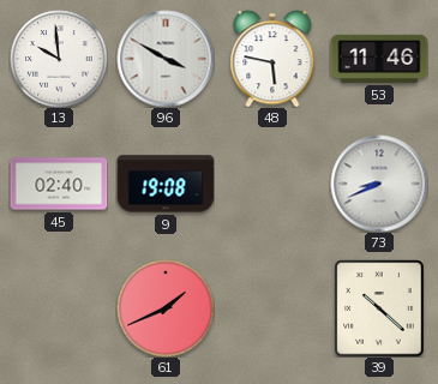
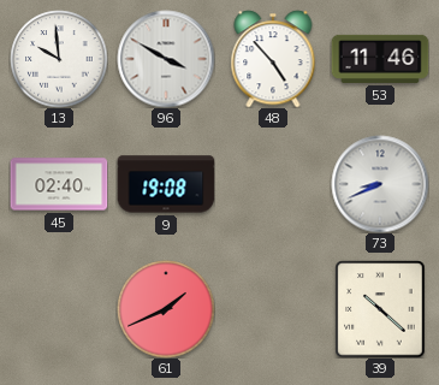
48: 5:47 -> 4:53 (273, 59)
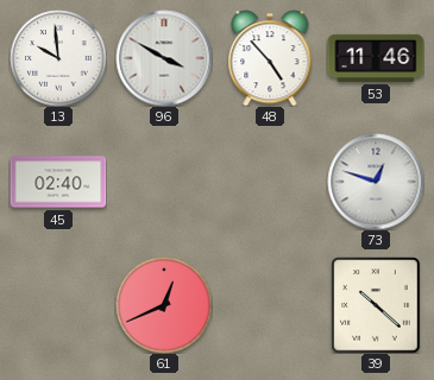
9: 19:08 -> none (166, 184)
73: 8:41 -> 12:48 (376, 182)
61: 1:41 -> 12:41 (164, 305)
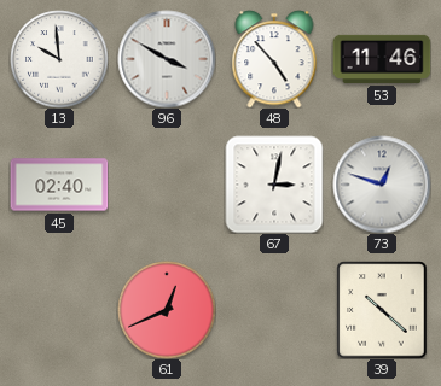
67: none -> 3:02 (274, 185)
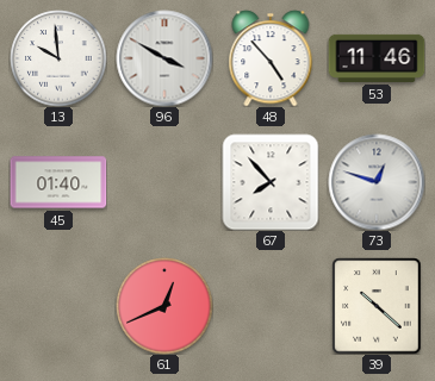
45: 02:40 -> 01:40 (58, 182)
67: 3:02 -> 7:53 (271, 182)
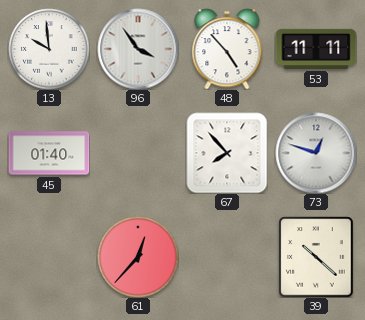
96: 3:50 -> 3:54 (138, 49)
53: 11:46 -> 11:11 (316, 49)
61: 12:41 -> 12:37 (138, 257)
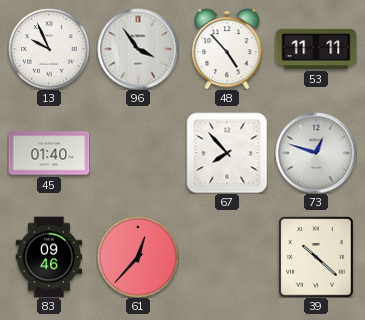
13: 9:59 -> 9:56 (49, 49)
83: none -> 09:46 (49, 257)
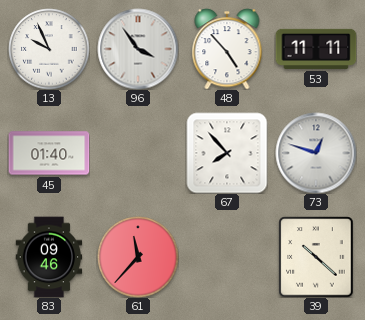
61: 12:37 -> 11:37 (138, 257)
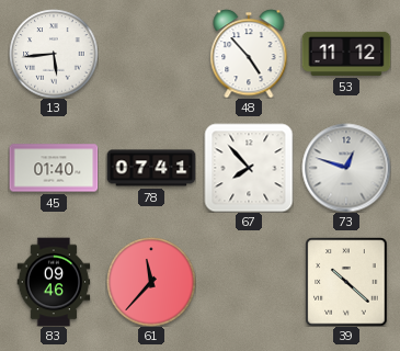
13: 9:56 -> 5:44 (54, 54)
96: 3:54 -> none (138, 49)
53: 11:11 -> 11:12 (346, 54)
78: none -> 07:41 (151, 168)
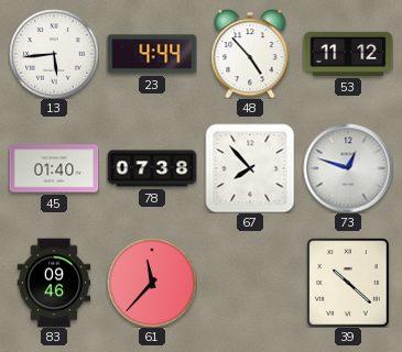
23: none -> 4:44 (152, 54)
78: 07:41 -> 07:38 (152, 168)
